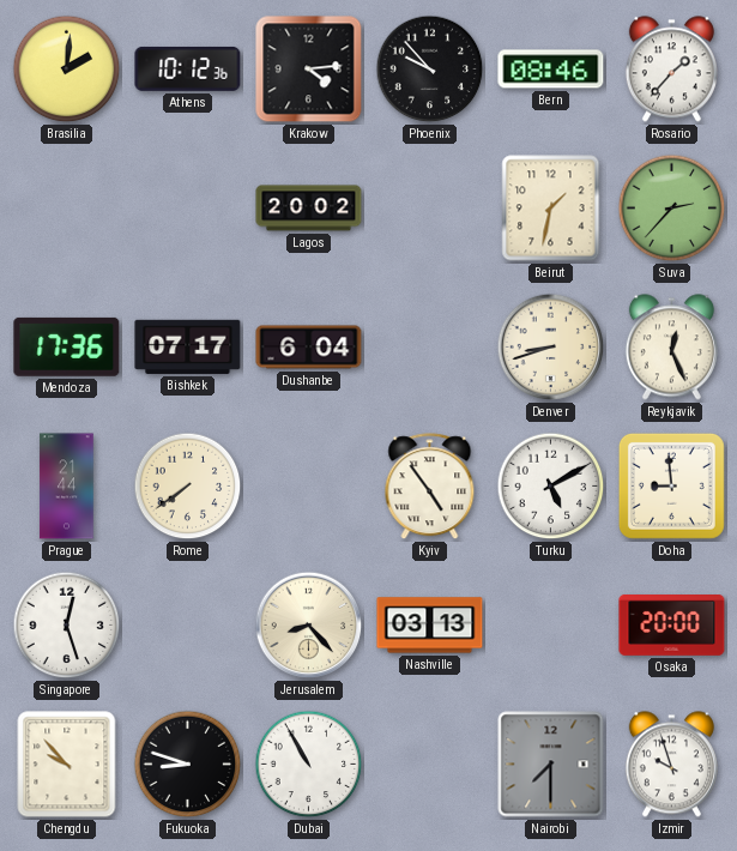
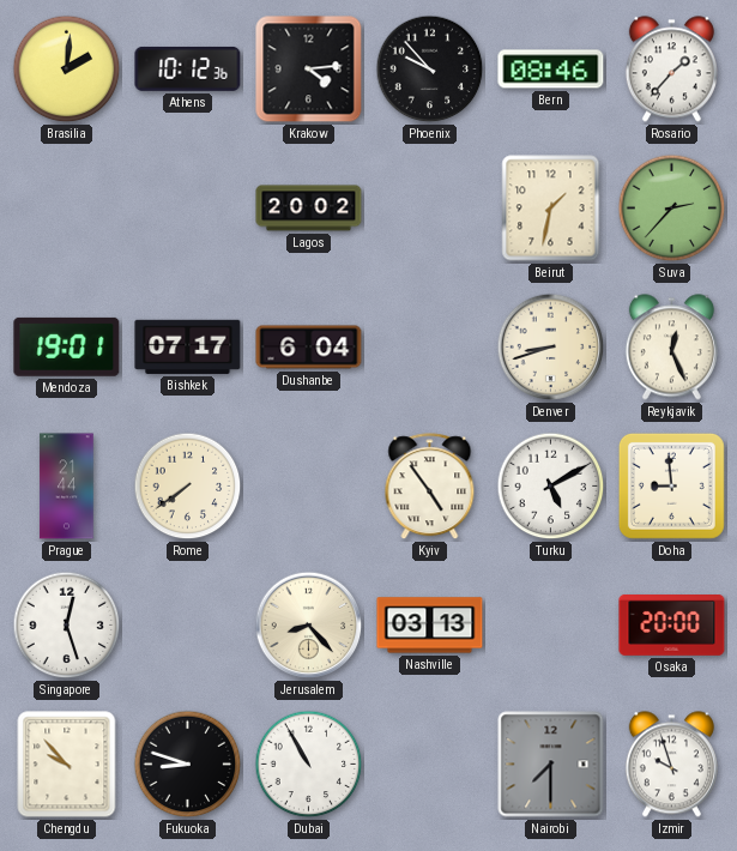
Mendoza: 17:36 -> 19:01 (67, 346)
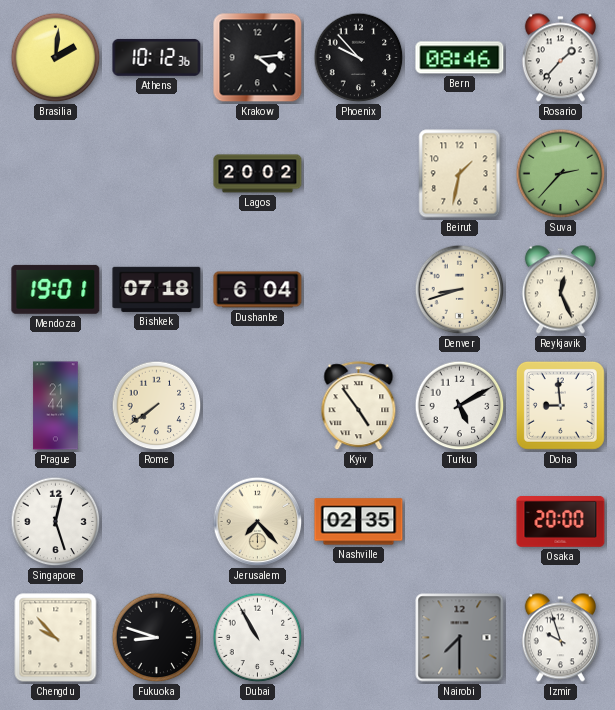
Bishkek: 07:17 -> 07:18 (157, 289)
Jerusalem: 8:23 -> 7:23 (258, 522)
Nashville: 03:13 -> 02:35 (359, 522)
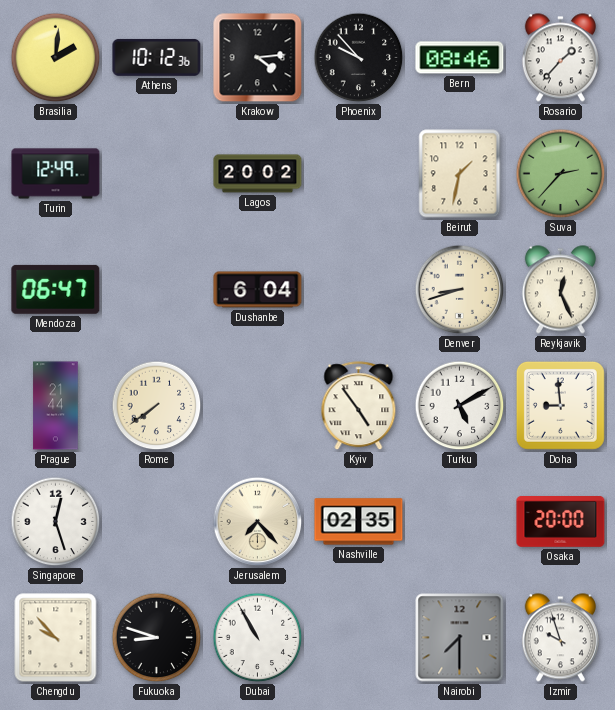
Turin: none -> 12:49 (56, 174)
Mendoza: 19:01 -> 06:47 (56, 289)
Bishkek: 07:18 -> none (157, 289)
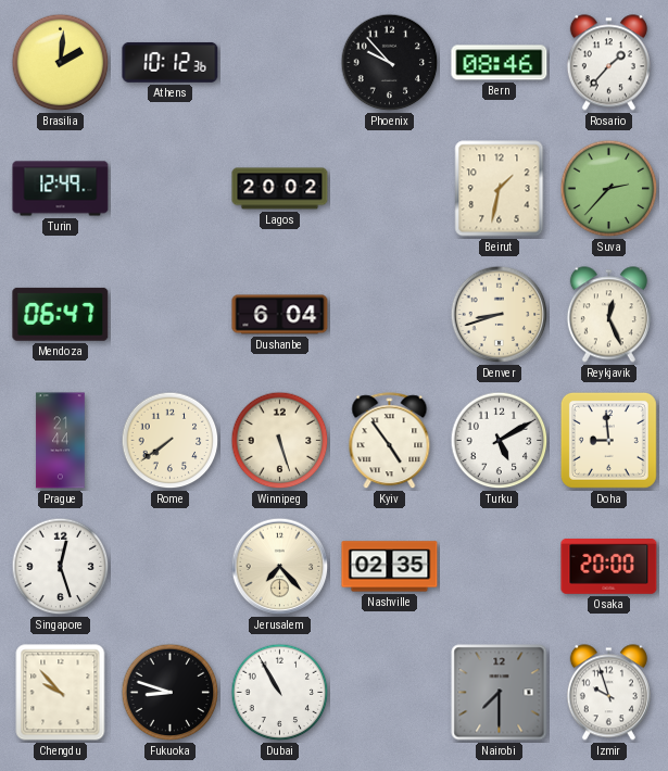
Krakow: 4:14 -> none (258, 58)
Winnipeg: none -> 5:27 (280, 441)
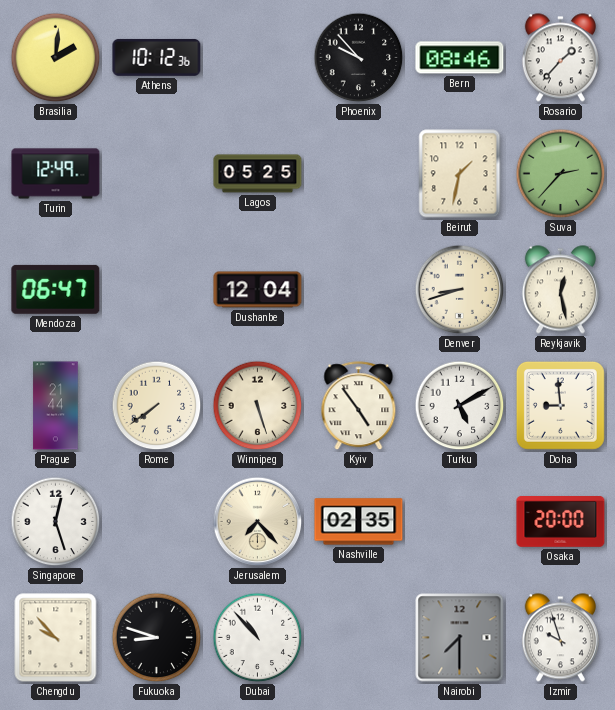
Lagos: 20:02 -> 05:25 (258, 174)
Dushanbe: 6:04 -> 12:04 (258, 290)
Reykjavik: 12:26 -> 12:28 (560, 290)
Dubai: 10:55 -> 10:53 (258, 638)
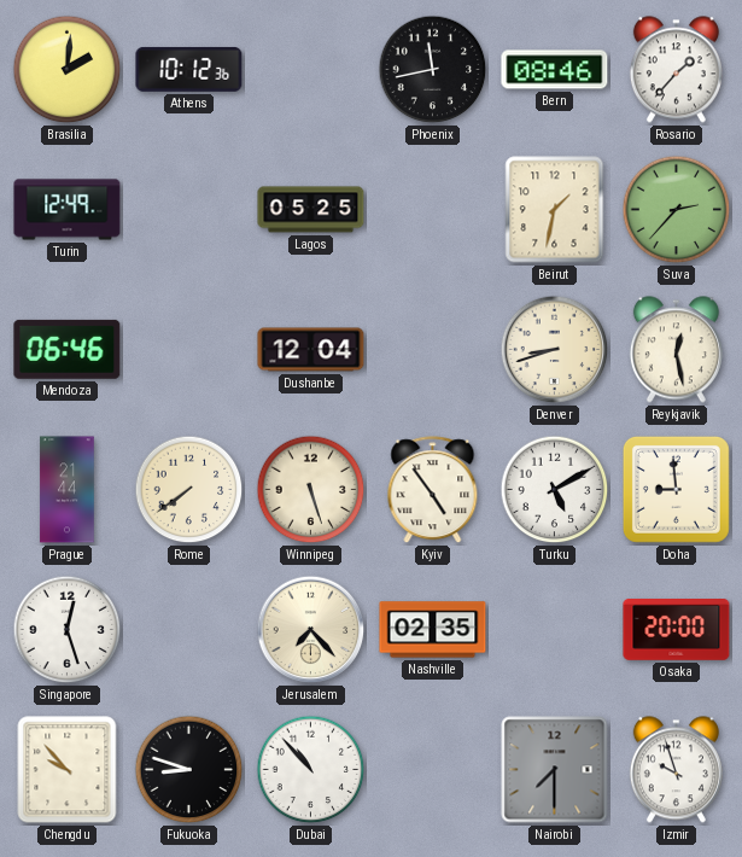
Phoenix: 9:53 -> 11:43 (433, 70)
Mendoza: 06:47 -> 06:46 (68, 349)
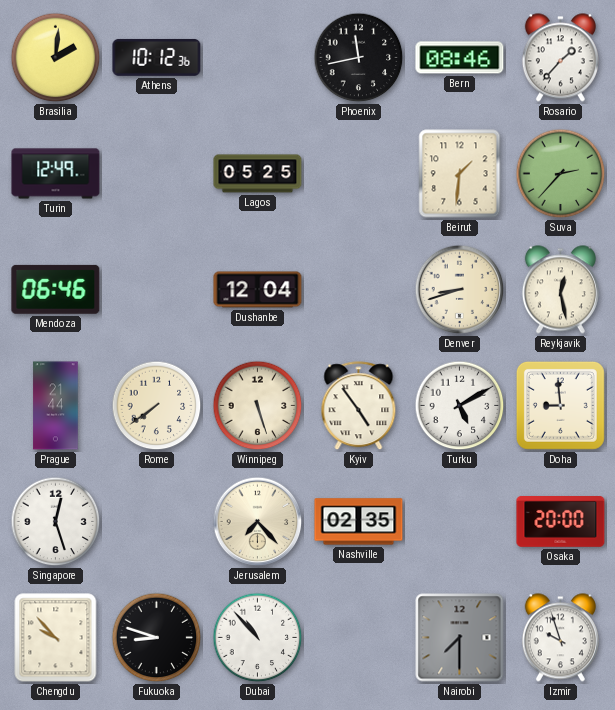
Beirut: 1:32 -> 1:31 (460, 174)
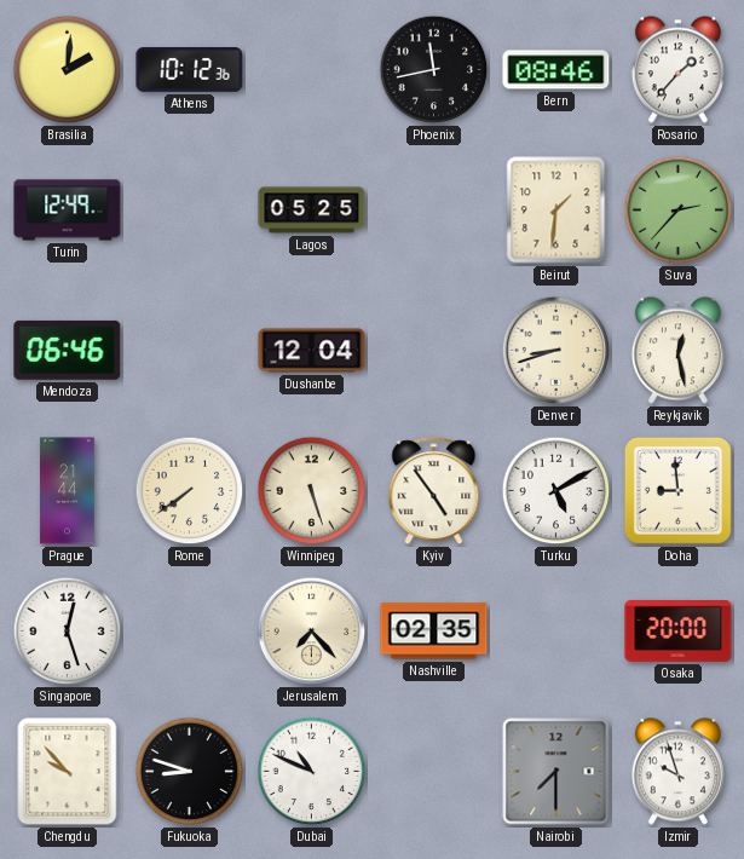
Dubai: 10:53 -> 10:49 (312, 772)
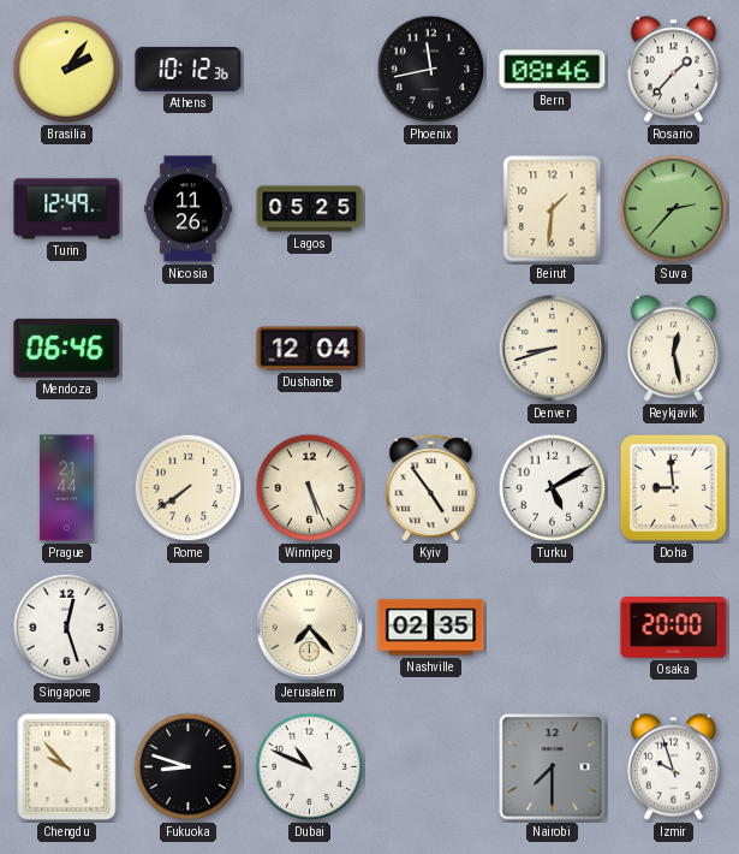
Brasilia: 2:01 -> 2:06 (67, 70)
Nicosia: none -> 11:26 (189, 209)
Winnipeg: 5:27 -> 5:26 (310, 488)
